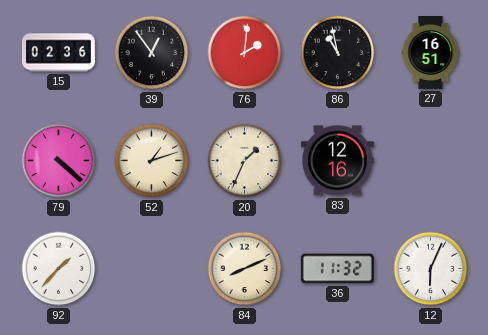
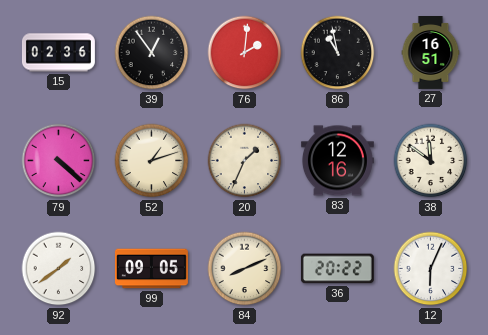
38: none -> 11:51 (431, 161)
92: 1:37 -> 1:39 (59, 269)
99: none -> 09:05 (151, 269)
36: 11:32 -> 20:22 (337, 269)
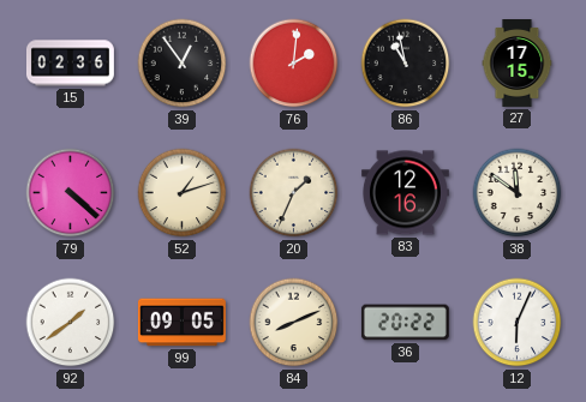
27: 16:51 -> 17:15 (518, 64)
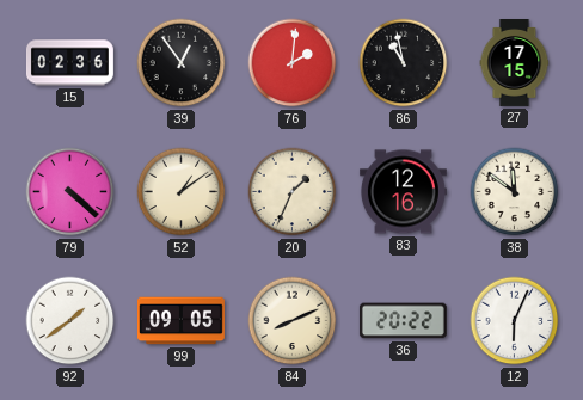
52: 1:12 -> 1:09 (182, 192)
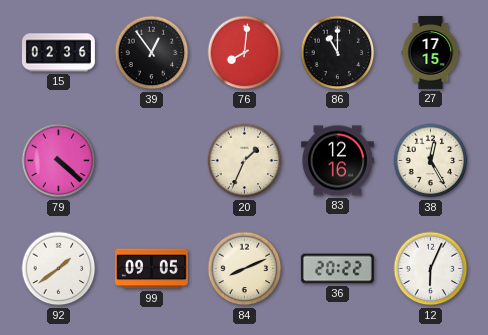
76: 2:01 -> 8:01 (245, 53)
86: 10:58 -> 11:00 (338, 53)
52: 1:09 -> none (182, 192)
38: 11:51 -> 12:25 (431, 161)
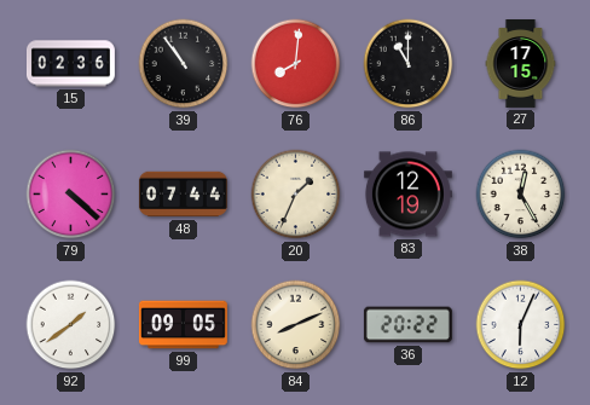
39: 12:54 -> 10:54 (184, 64)
48: none -> 07:44 (183, 195)
83: 12:16 -> 12:19 (407, 195)
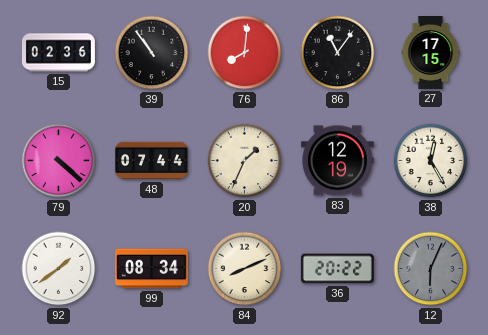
86: 11:00 -> 11:06 (338, 53)
99: 09:05 -> 08:34 (151, 269)
12 dial: white -> grey (431, 269)
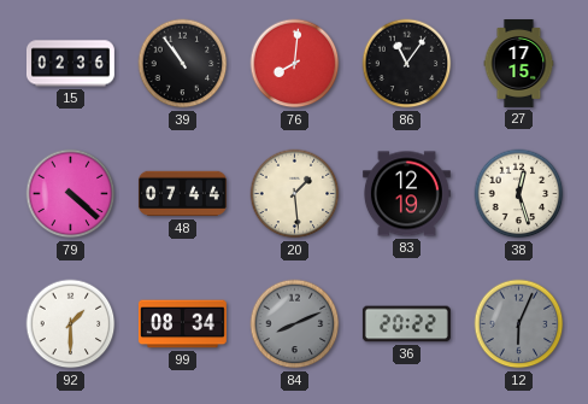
20: 1:34 -> 1:29 (295, 194)
38: 12:25 -> 12:27 (519, 194)
92: 1:39 -> 1:30 (71, 324)
84 dial: cream -> grey (295, 324)
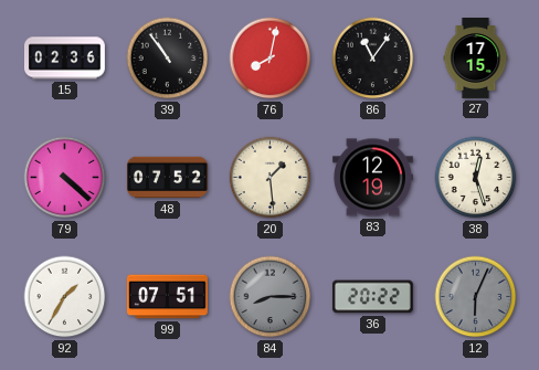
76: 8:01 -> 8:02 (271, 59)
48: 07:44 -> 07:52 (167, 178)
92: 1:30 -> 1:35 (65, 297)
99: 08:34 -> 07:51 (167, 297)
84: 8:11 -> 8:15 (271, 297)
